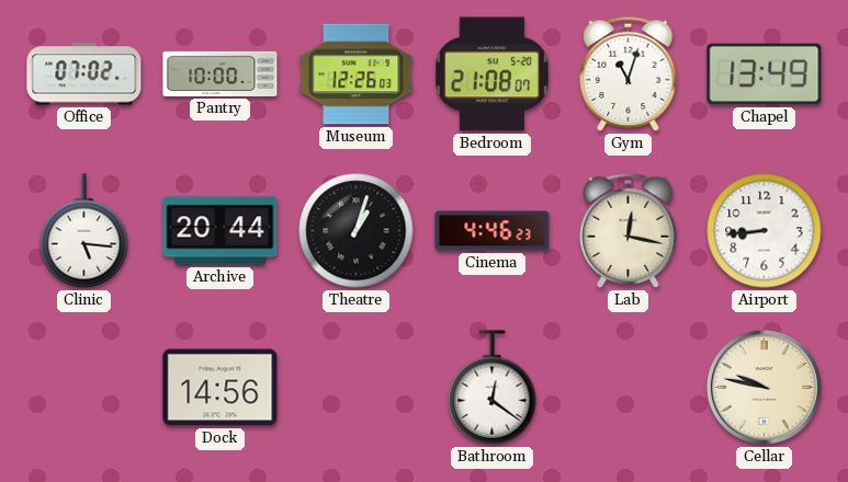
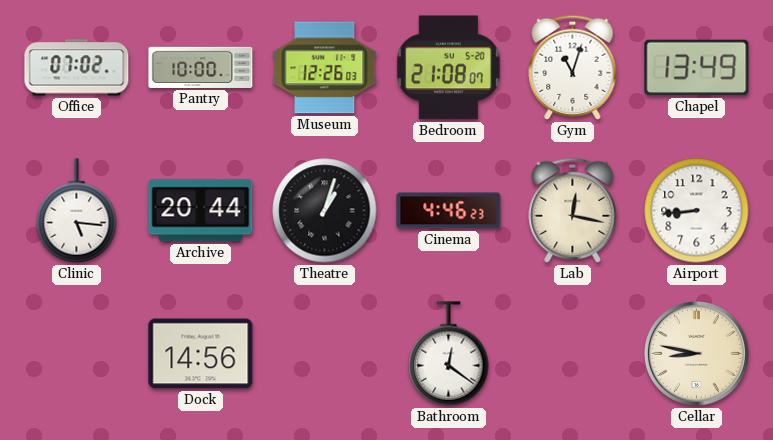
Cellar: 9:47 -> 8:47 (697, 354)
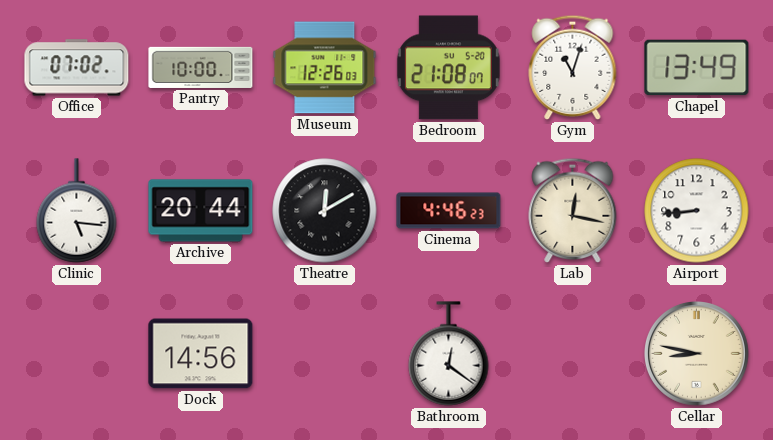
Theatre: 1:03 -> 12:10 (325, 211)
